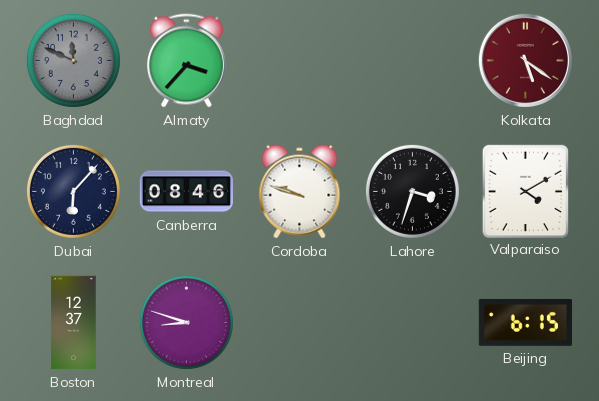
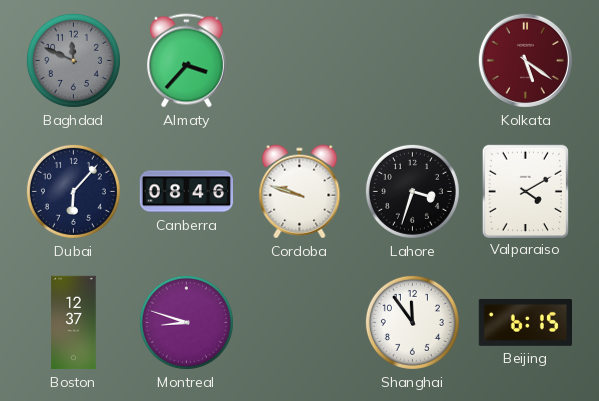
Shanghai: none -> 11:54 (412, 322)
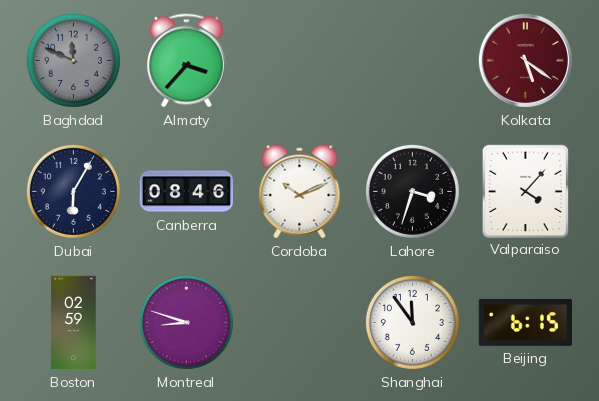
Dubai: 6:07 -> 6:05 (73, 191)
Cordoba: 9:48 -> 10:11 (300, 192)
Valparaiso: 4:10 -> 4:07 (525, 191)
Boston: 12:37 -> 02:59 (74, 323)
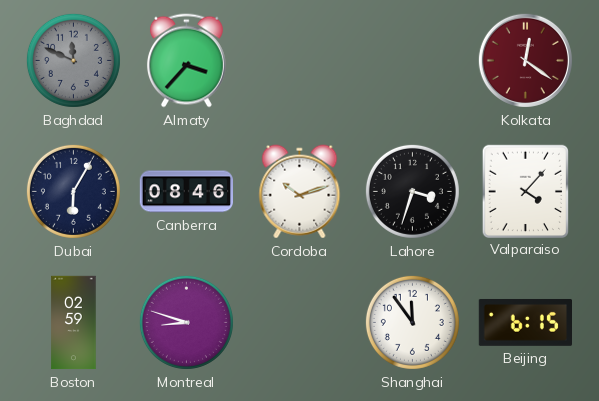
Kolkata: 5:21 -> 12:21 (525, 60)
Cordoba: 10:11 -> 10:12 (300, 192)
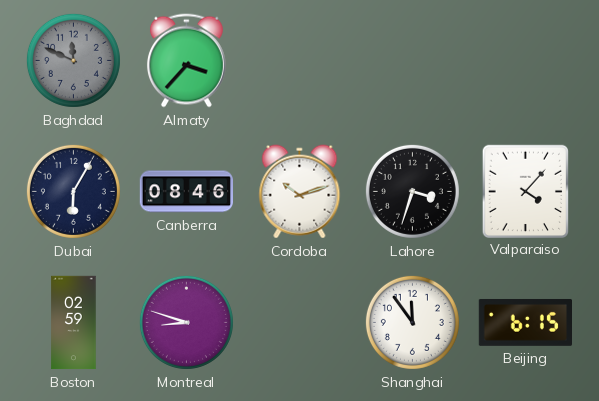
Kolkata: 12:21 -> none (525, 60)
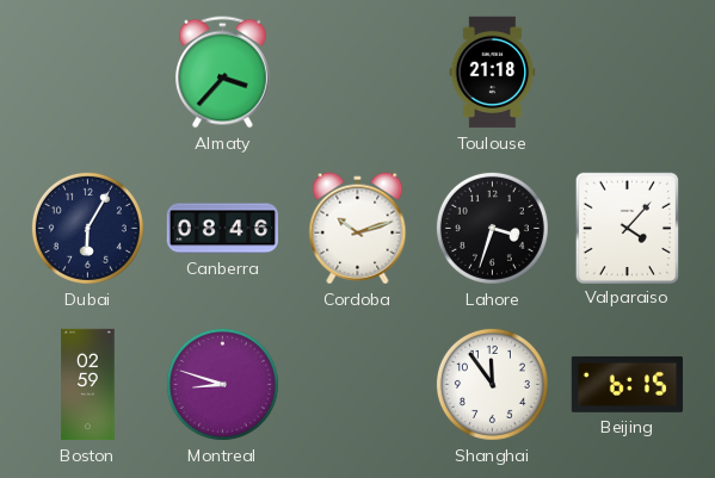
Baghdad: 11:49 -> none (73, 60)
Toulouse: none -> 21:18 (493, 73)
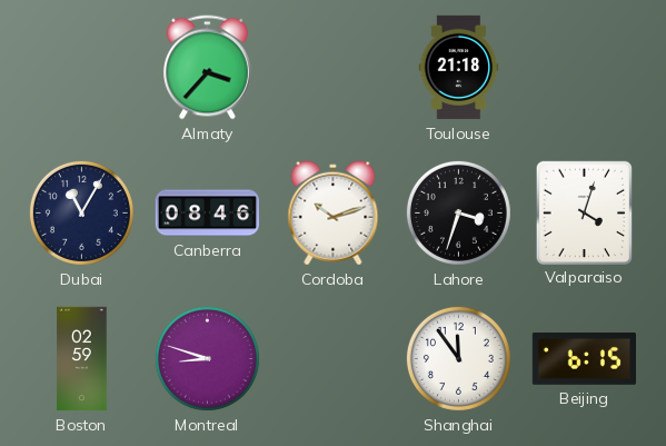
Dubai: 6:05 -> 11:05 (81, 212)
Valparaiso: 4:07 -> 4:03 (584, 212)
